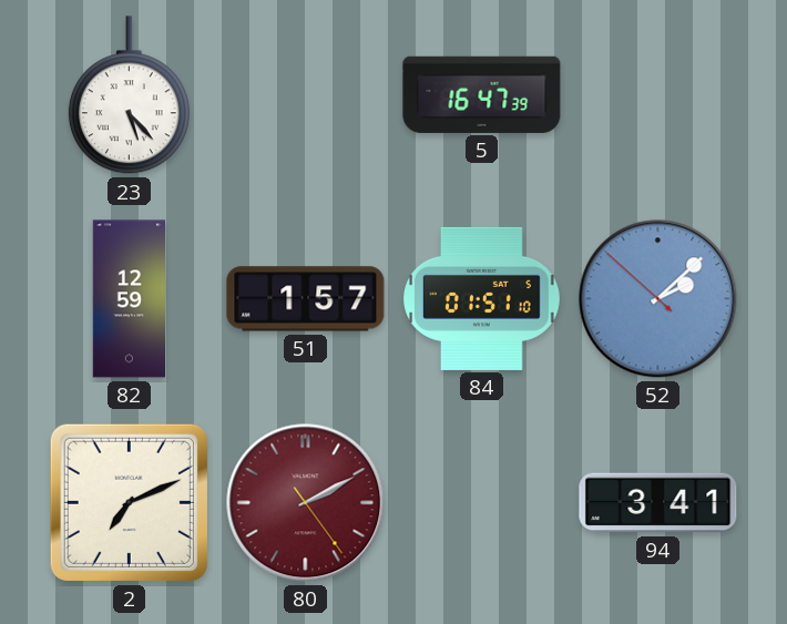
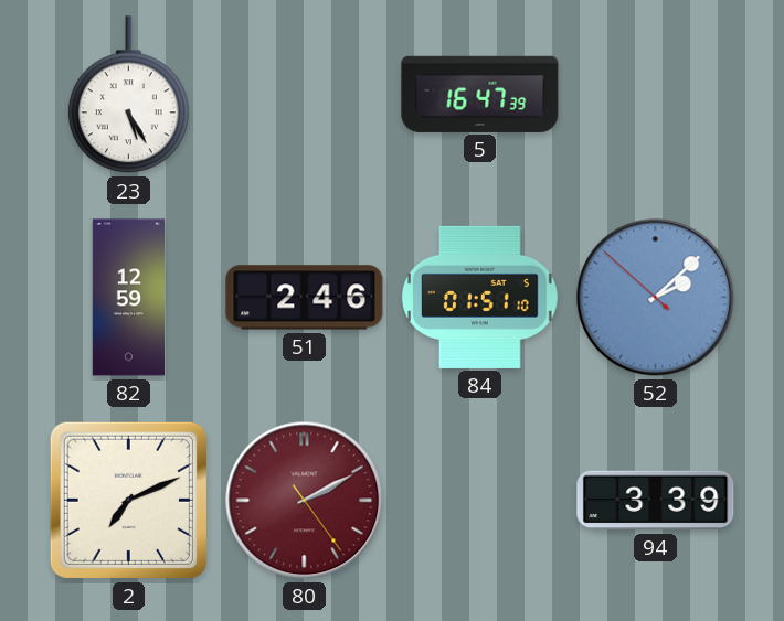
23: 5:23 -> 5:25 (128, 95)
51: 1:57 -> 2:46 (305, 298)
94: 3:41 -> 3:39 (656, 501)
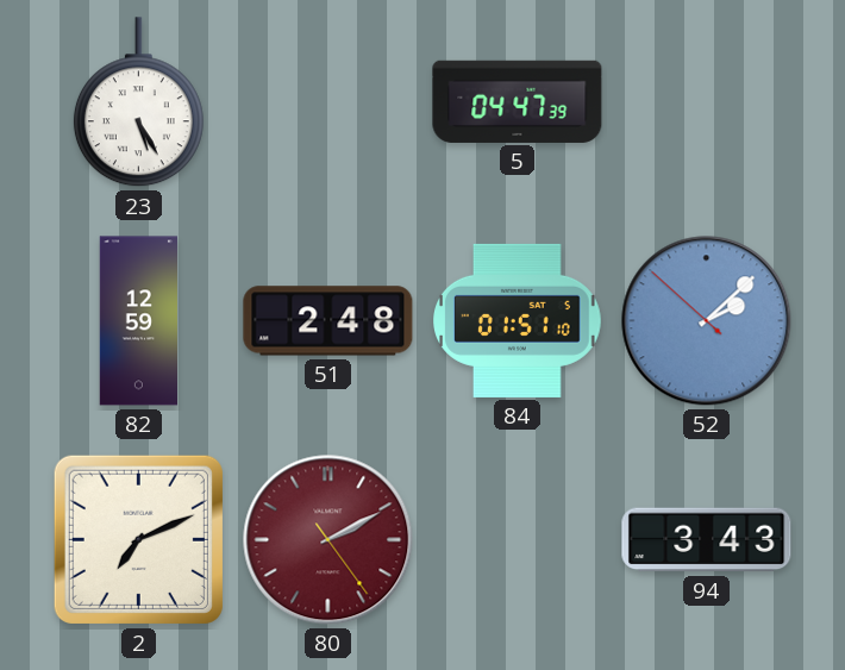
5: 16:47 -> 04:47 (518, 101)
51: 2:46 -> 2:48 (328, 321)
94: 3:39 -> 3:43 (707, 540)
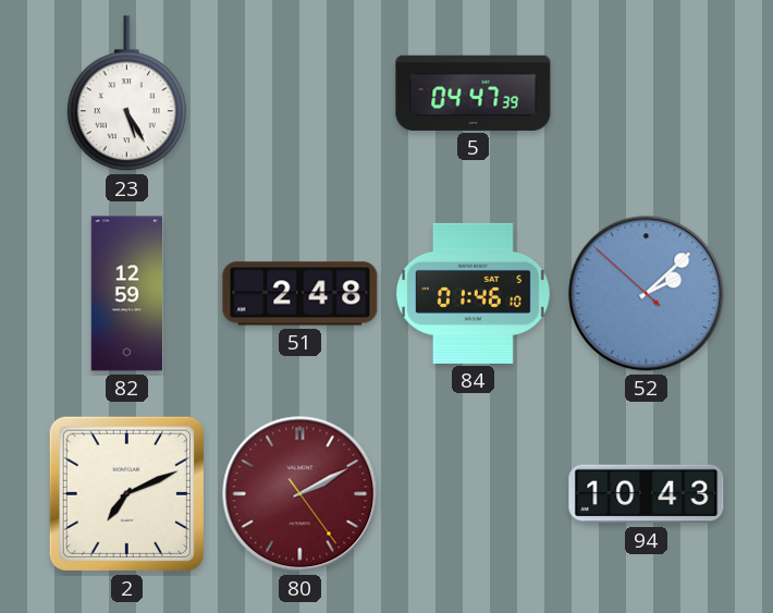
84: 01:51 -> 01:46 (474, 293)
94: 3:43 -> 10:43 (647, 494)
